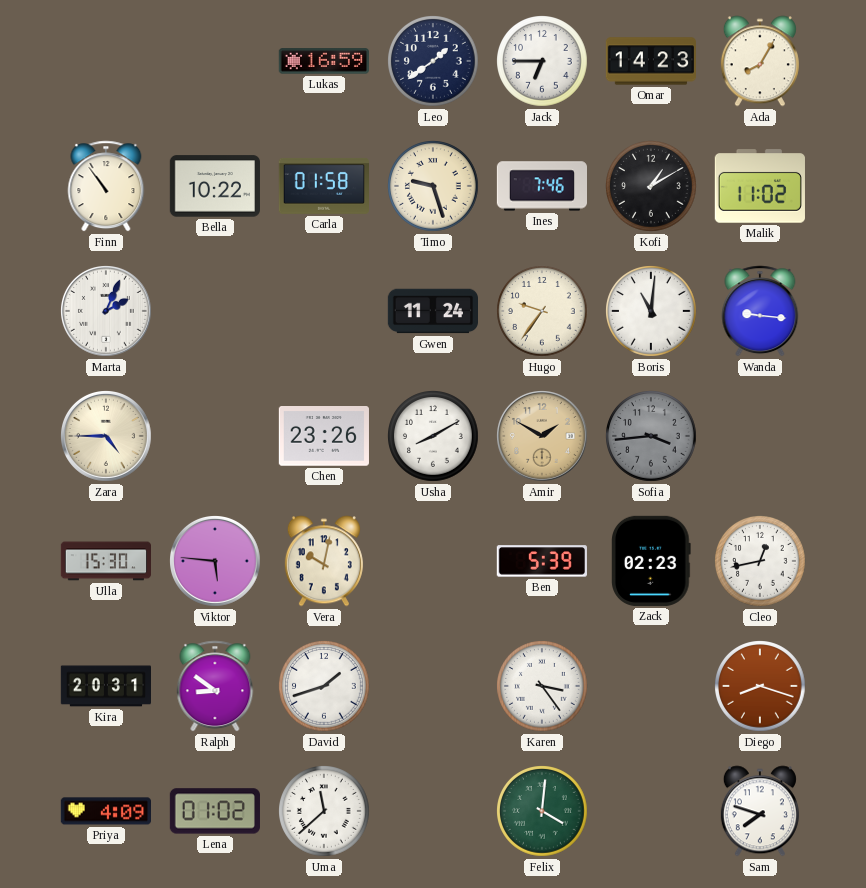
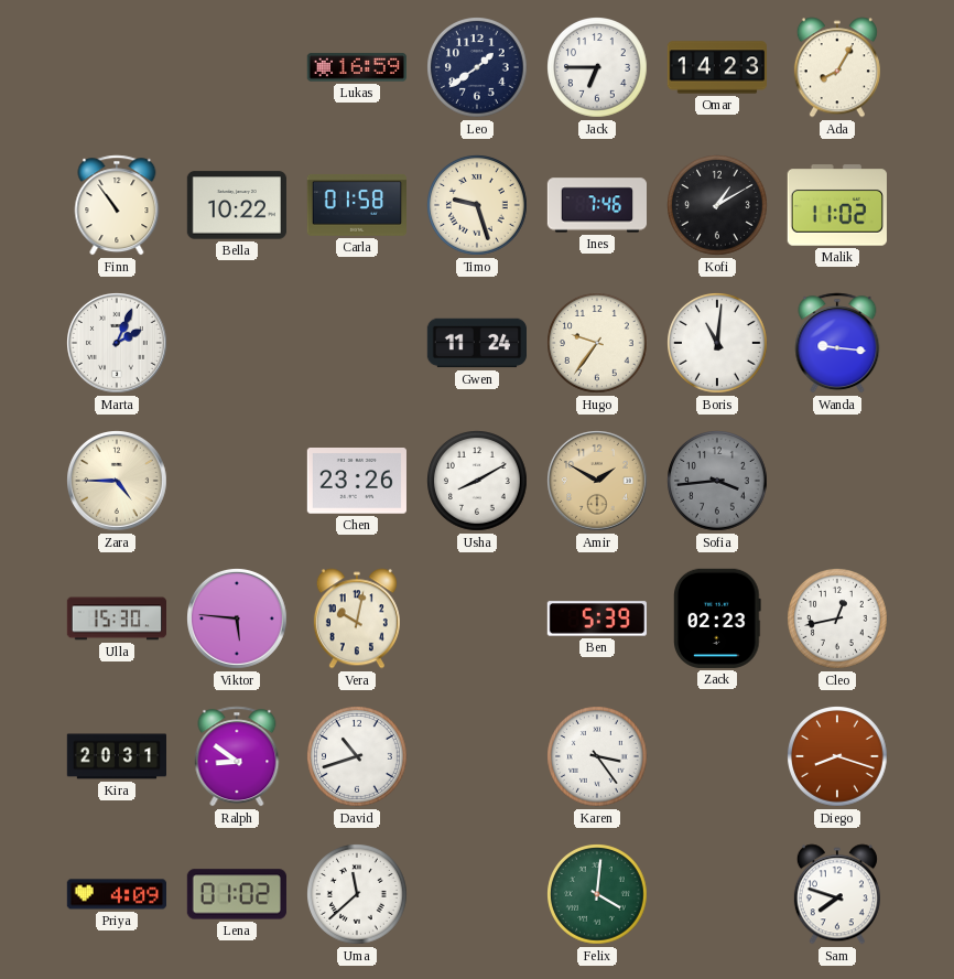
David: 1:42 -> 10:42 (358, 757)
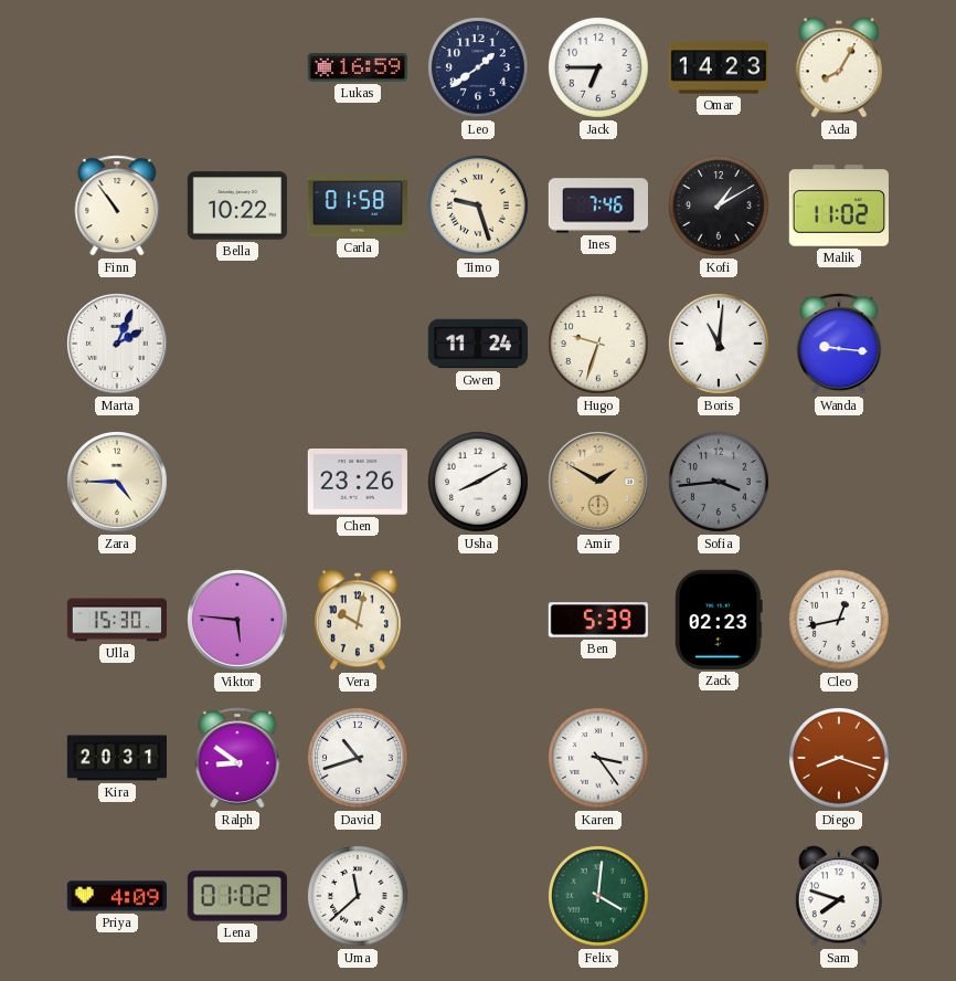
Hugo: 9:36 -> 9:33 (599, 345)
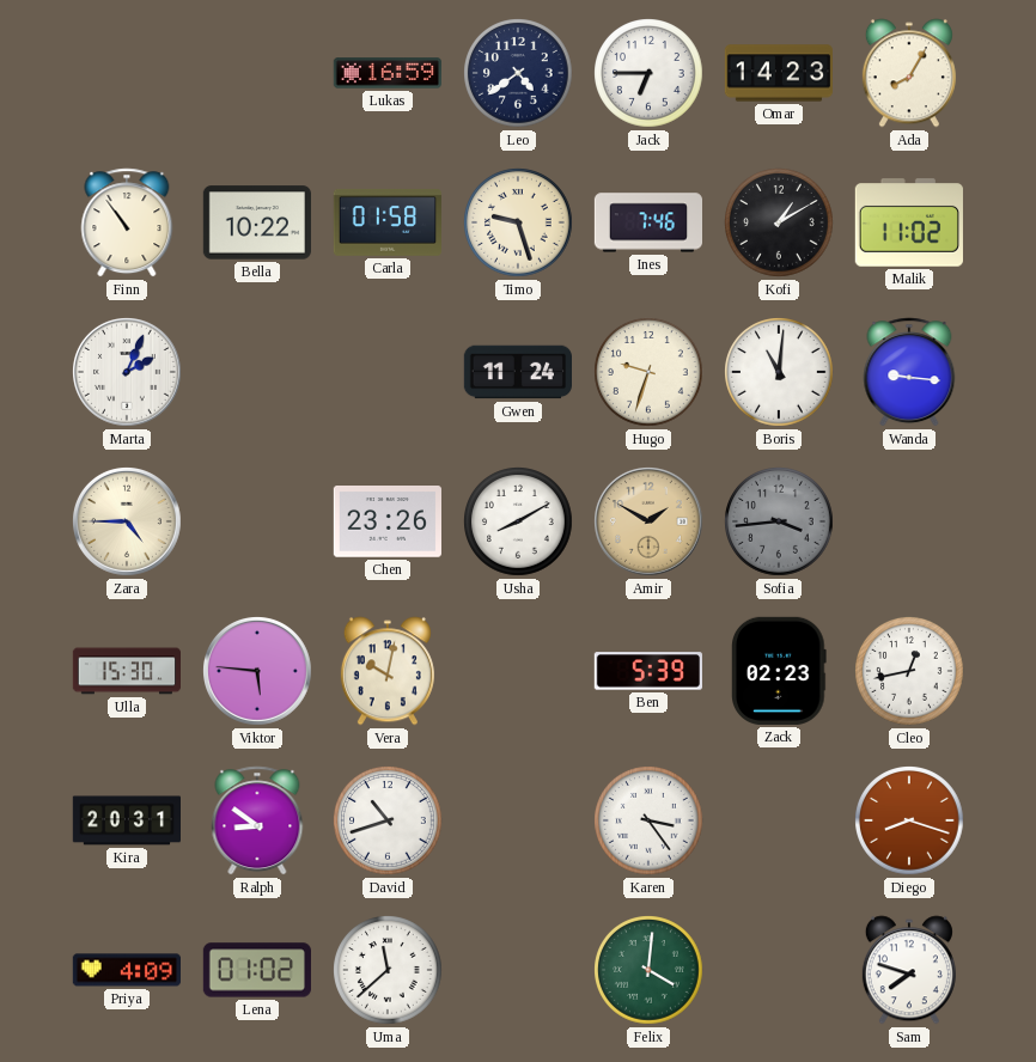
Leo: 1:39 -> 4:39 (519, 74)
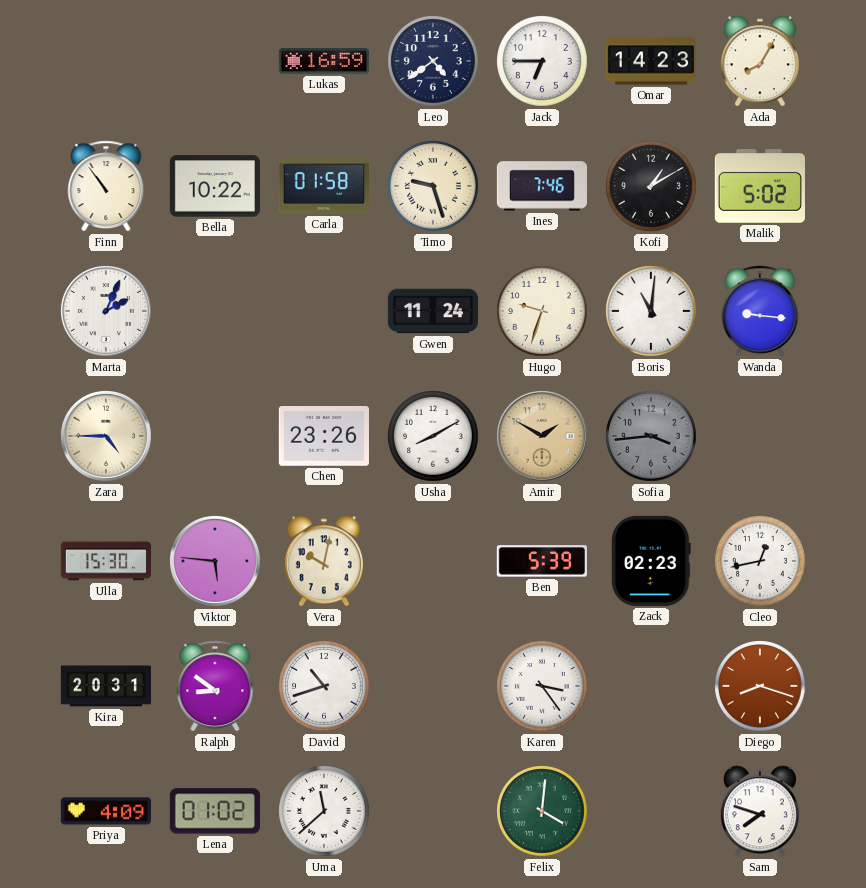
Malik: 11:02 -> 5:02 (760, 186)
